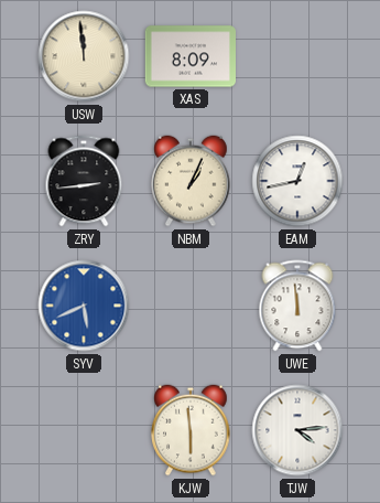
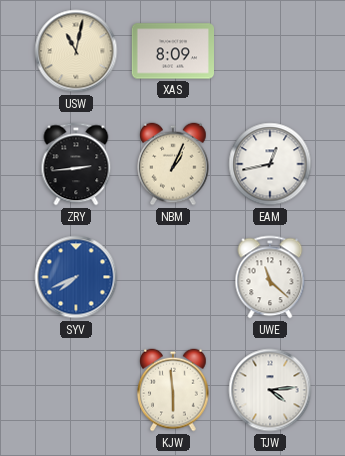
USW: 11:59 -> 11:02 (76, 51)
SYV: 5:41 -> 7:41 (76, 277)
UWE: 11:59 -> 11:22 (270, 277)
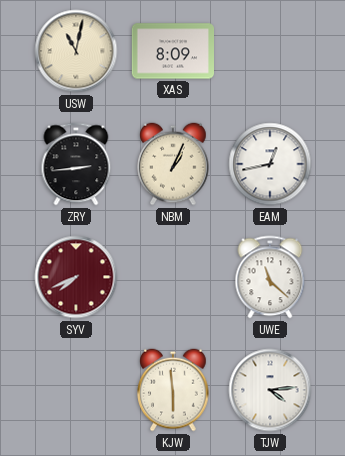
SYV dial: blue -> burgundy (76, 277)
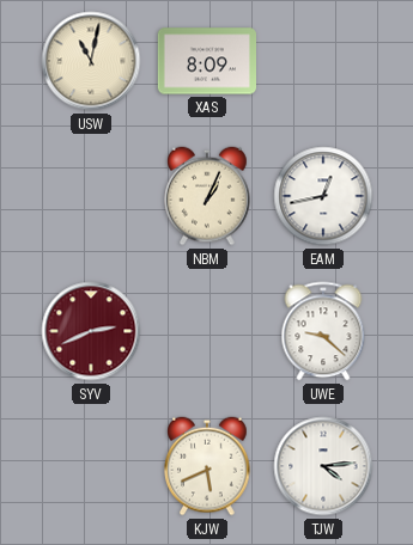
ZRY: 2:44 -> none (76, 164)
SYV: 7:41 -> 2:41 (91, 331)
UWE: 11:22 -> 9:22 (323, 331)
KJW: 5:59 -> 5:41 (207, 466)
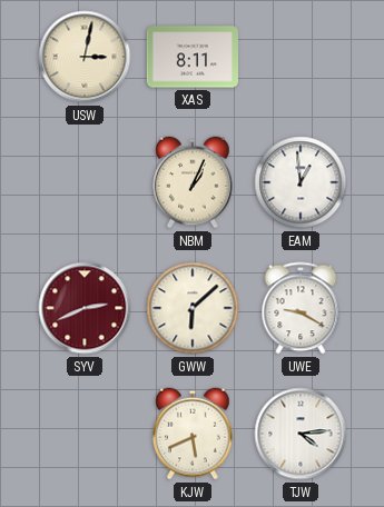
USW: 11:02 -> 3:02 (85, 57)
XAS: 8:09 -> 8:11 (191, 57)
EAM: 12:43 -> 12:59 (301, 182)
GWW: none -> 6:08 (193, 308)
UWE: 9:22 -> 9:20 (301, 308)
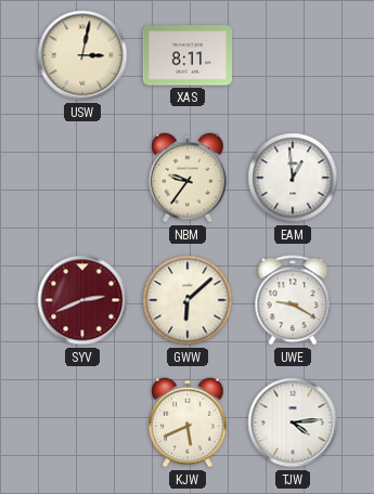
NBM: 1:04 -> 9:36 (188, 178)
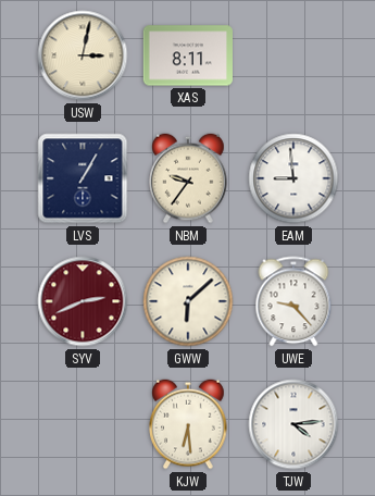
LVS: none -> 1:05 (83, 178)
EAM: 12:59 -> 8:59 (293, 178)
UWE: 9:20 -> 9:23 (293, 301)
KJW: 5:41 -> 6:29 (188, 424)
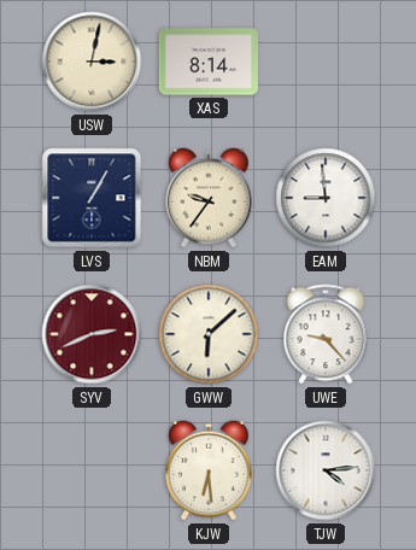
XAS: 8:11 -> 8:14 (207, 62)
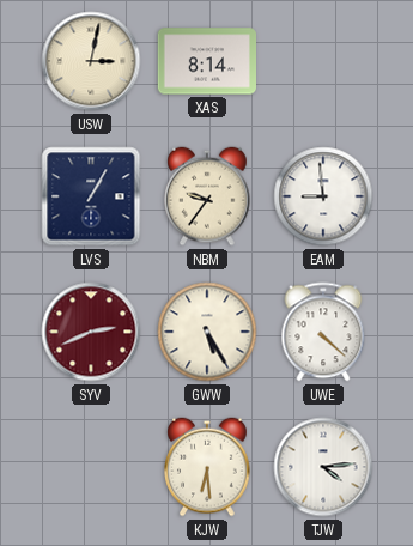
GWW: 6:08 -> 5:25 (207, 332)
UWE: 9:23 -> 4:22 (323, 332)
